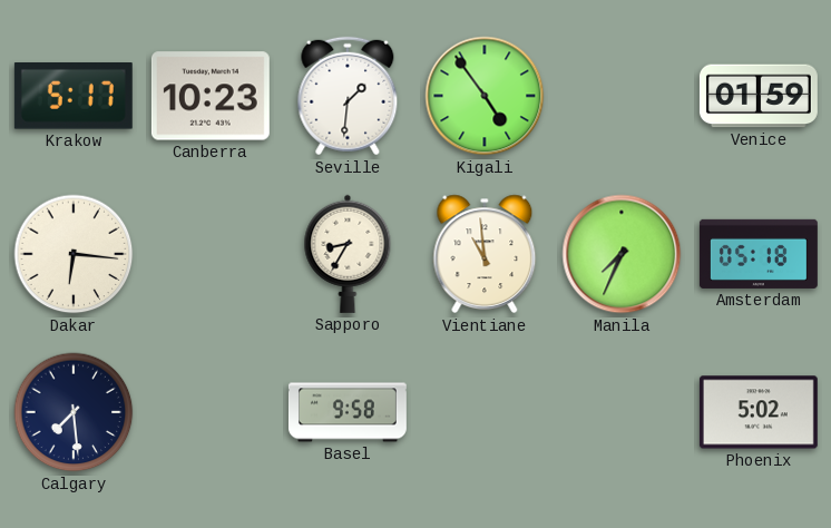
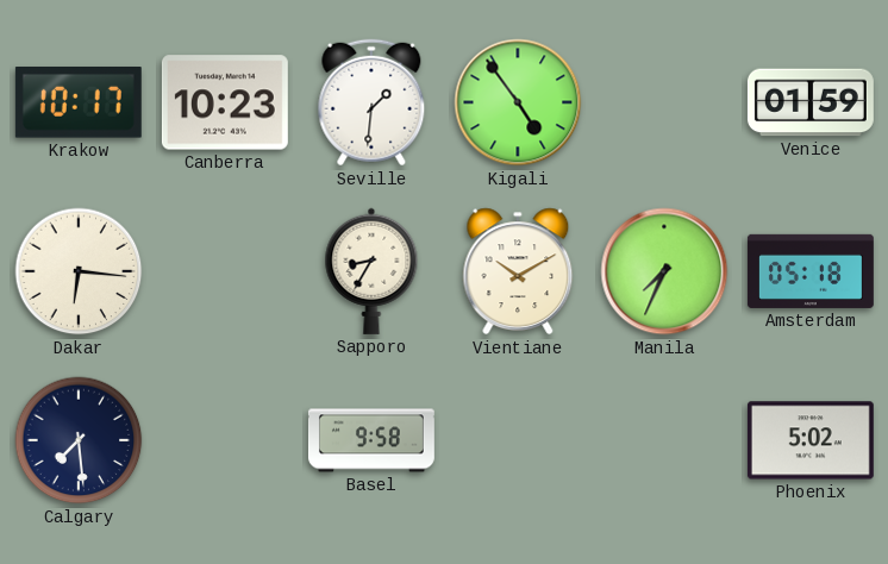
Krakow: 5:17 -> 10:17 (79, 102)
Vientiane: 10:59 -> 10:10 (518, 271)
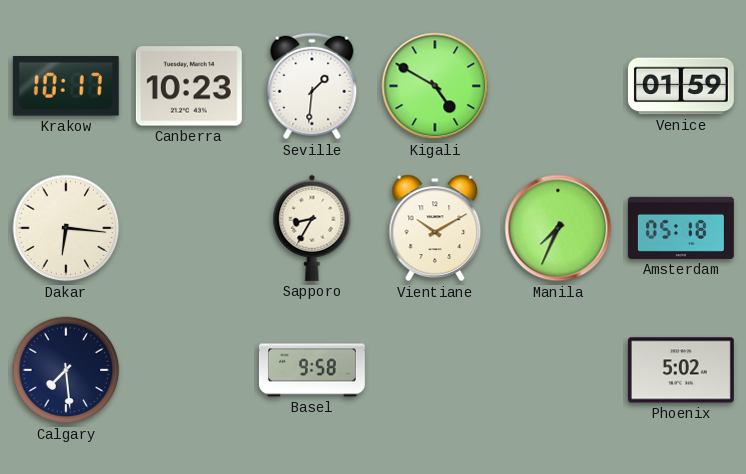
Kigali: 4:54 -> 4:50 (435, 86)
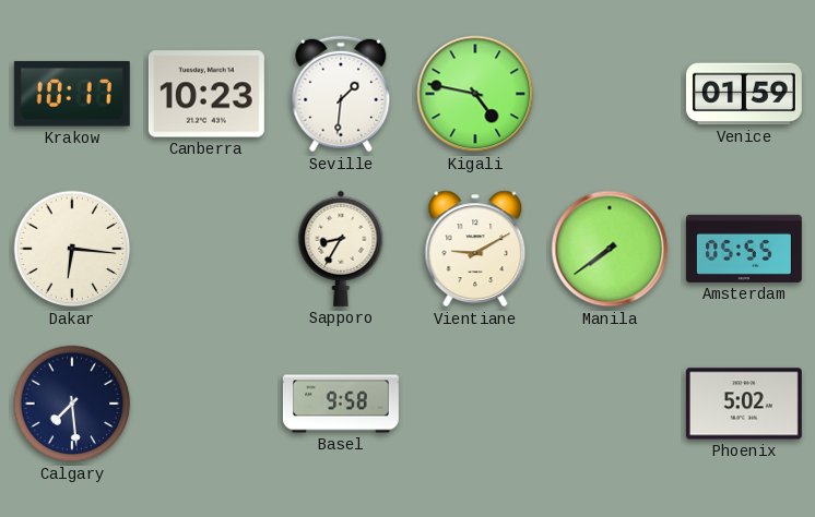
Kigali: 4:50 -> 4:47 (475, 94)
Vientiane: 10:10 -> 9:10 (475, 249)
Manila: 7:34 -> 7:39 (610, 249)
Amsterdam: 05:18 -> 05:55 (744, 249)
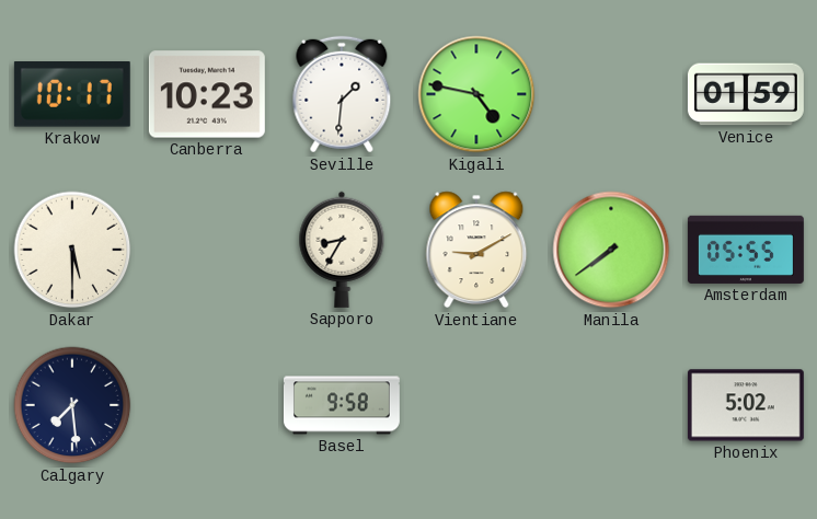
Dakar: 6:16 -> 5:30 (72, 250)
